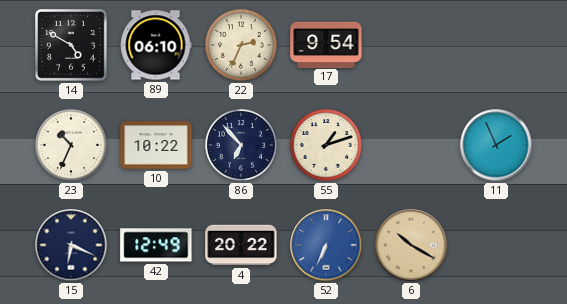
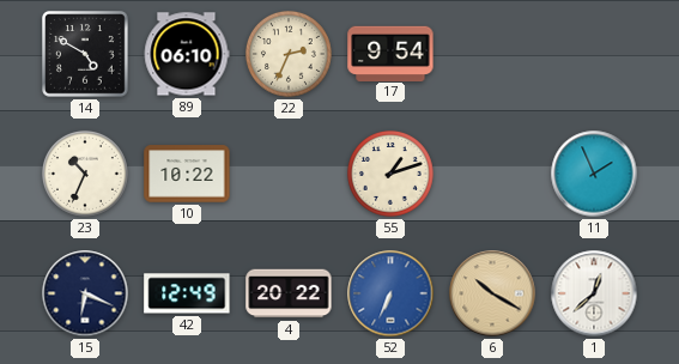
86: 6:53 -> none (241, 145)
1: none -> 12:38 (594, 293)
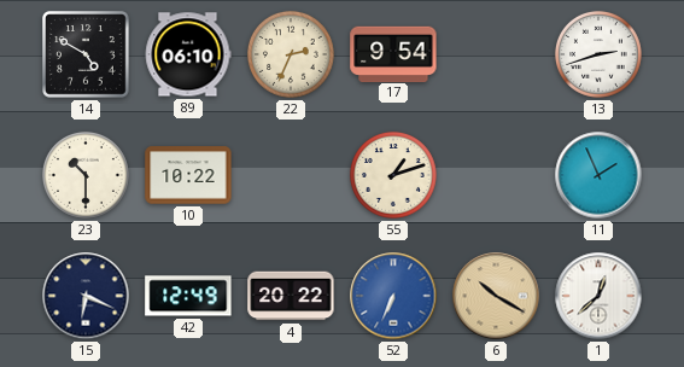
13: none -> 2:42 (598, 54)
23: 10:34 -> 10:30 (86, 175)
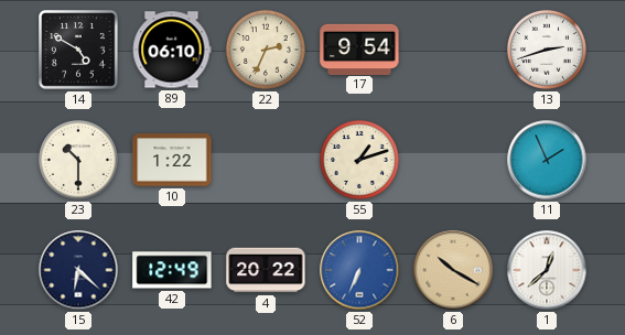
10: 10:22 -> 1:22 (172, 160)
15: 6:19 -> 6:22 (78, 270)
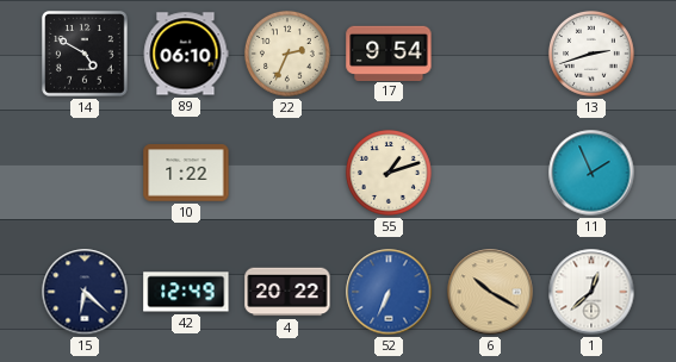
23: 10:30 -> none (78, 160)
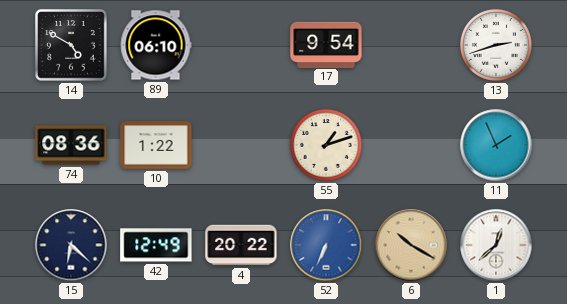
22: 2:34 -> none (287, 54)
74: none -> 08:36 (71, 145)
